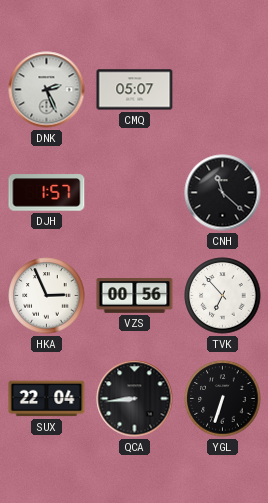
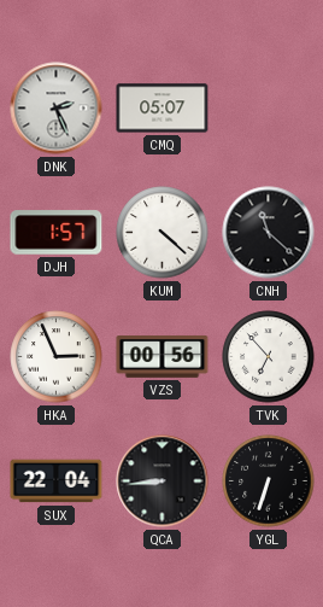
KUM: none -> 4:22 (163, 233)
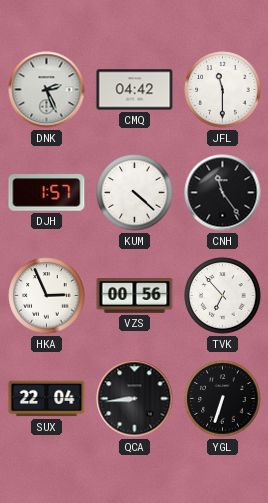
CMQ: 05:07 -> 04:42 (135, 90)
JFL: none -> 11:30 (223, 90)
CNH: 11:22 -> 11:24 (223, 193)
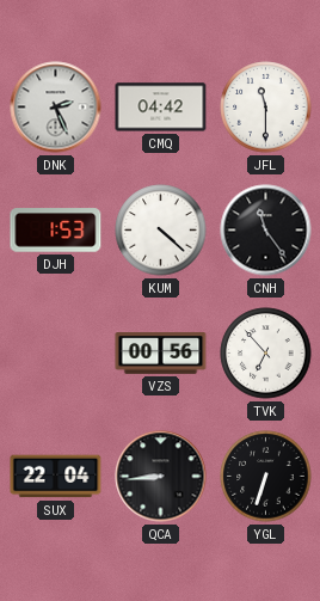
DJH: 1:57 -> 1:53 (56, 231)
HKA: 2:56 -> none (47, 296)
